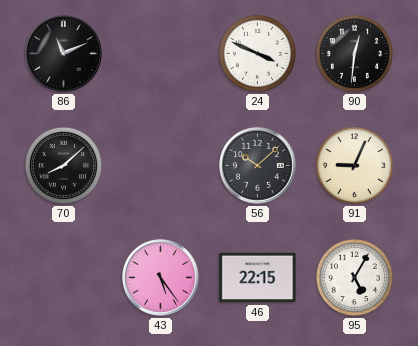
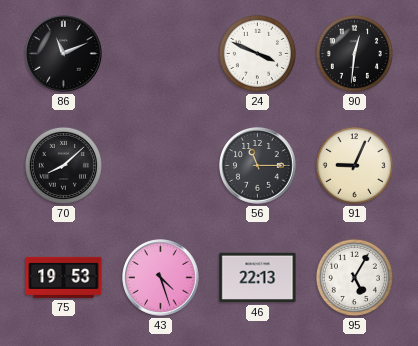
56: 10:08 -> 11:15 (258, 166)
75: none -> 19:53 (64, 277)
43: 5:24 -> 4:27 (161, 278)
46: 22:15 -> 22:13 (258, 278)
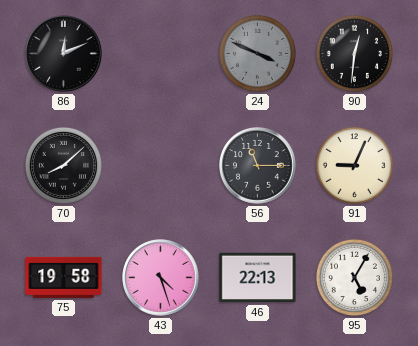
86: 11:11 -> 12:11 (64, 54)
24 dial: white -> grey (257, 53)
75: 19:53 -> 19:58 (64, 277)
